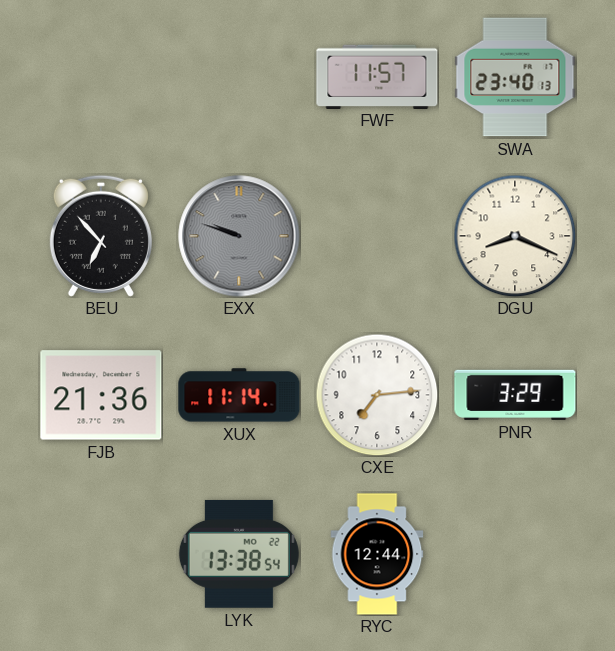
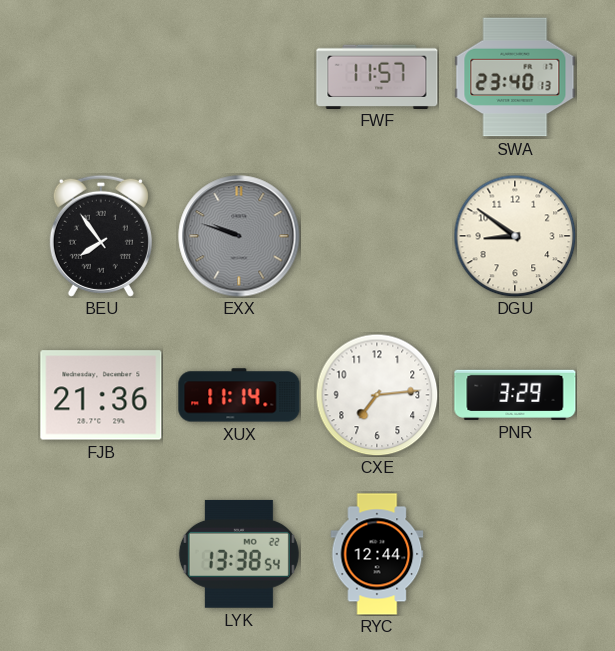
BEU: 6:53 -> 7:54 (101, 236)
DGU: 8:19 -> 8:51 (515, 236)
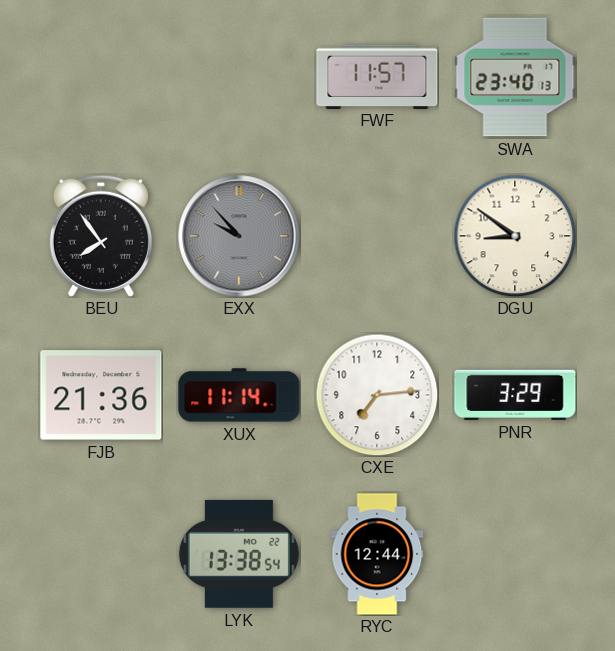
EXX: 9:48 -> 9:53 (239, 236)
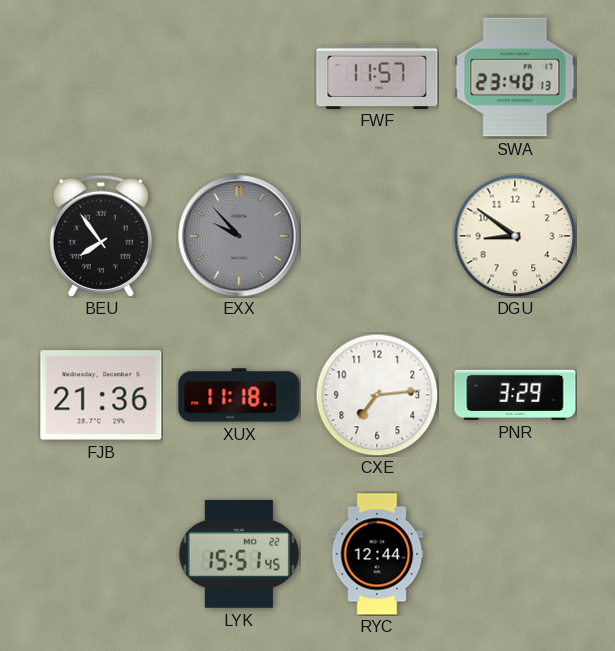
XUX: 11:14 -> 11:18 (239, 395)
LYK: 13:38 -> 15:51 (239, 554)
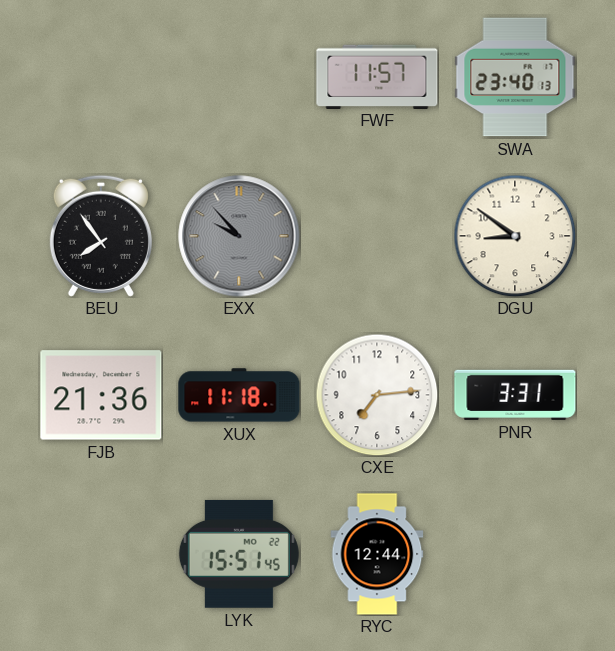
PNR: 3:29 -> 3:31 (515, 395)
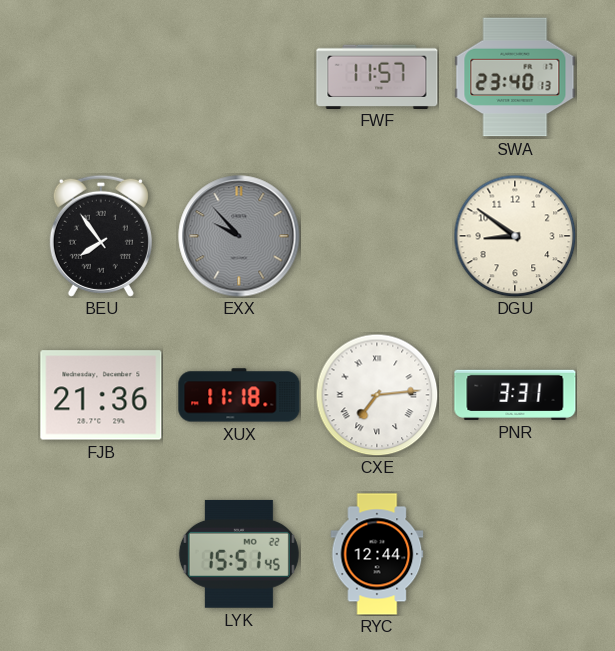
CXE numerals: Arabic -> Roman (377, 395)
